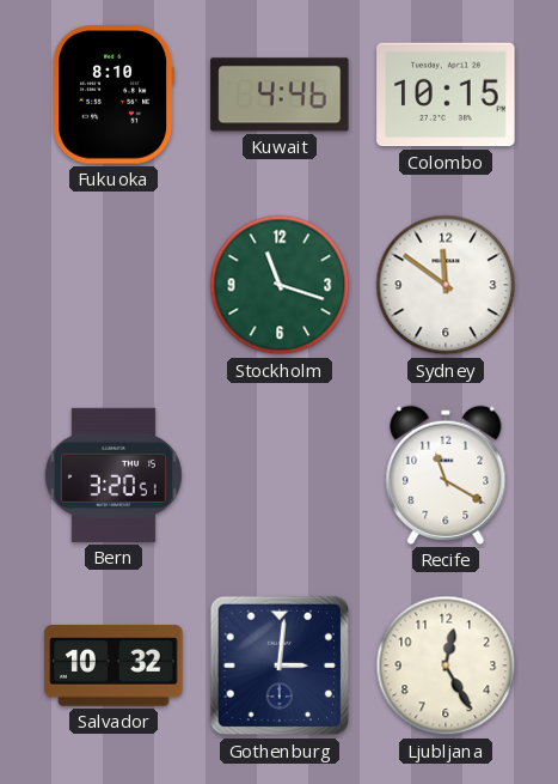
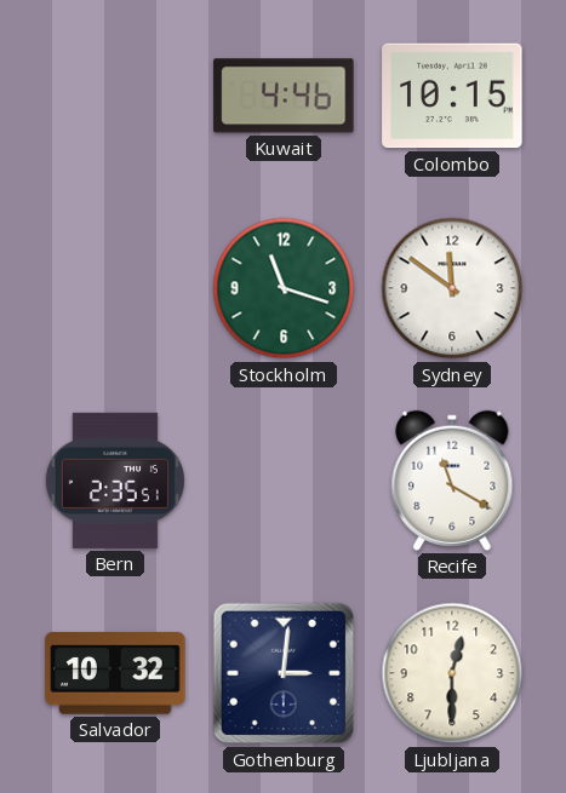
Fukuoka: 8:10 -> none (112, 95)
Bern: 3:20 -> 2:35 (115, 481)
Ljubljana: 12:25 -> 12:30 (452, 673)
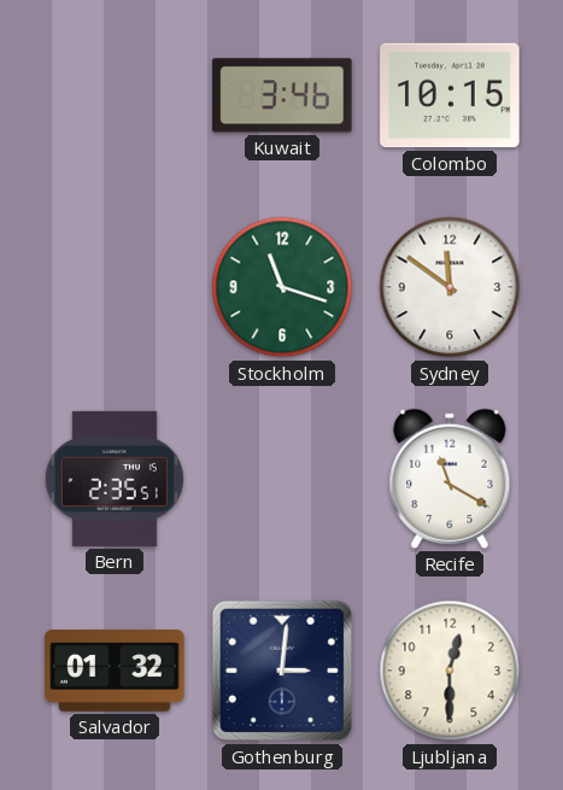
Kuwait: 4:46 -> 3:46 (282, 95)
Salvador: 10:32 -> 01:32 (115, 671)
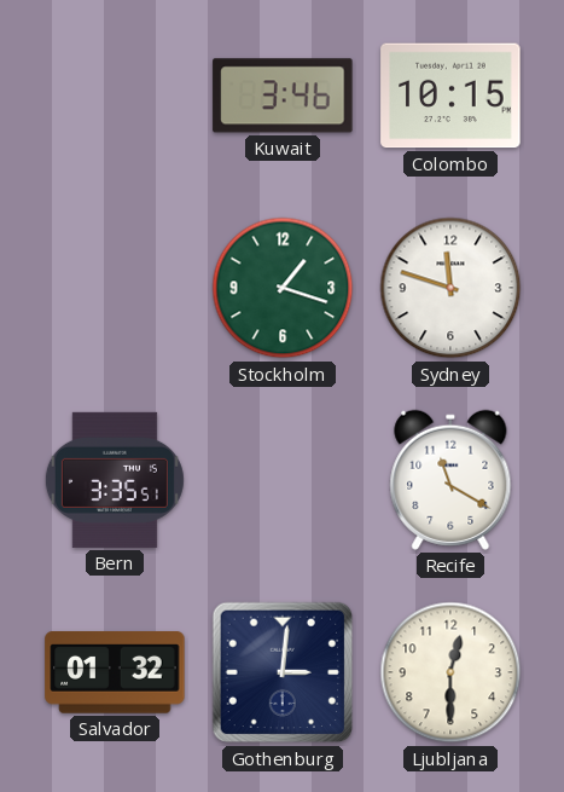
Stockholm: 11:18 -> 1:18 (283, 288)
Sydney: 11:51 -> 11:48 (450, 288)
Bern: 2:35 -> 3:35 (115, 480)
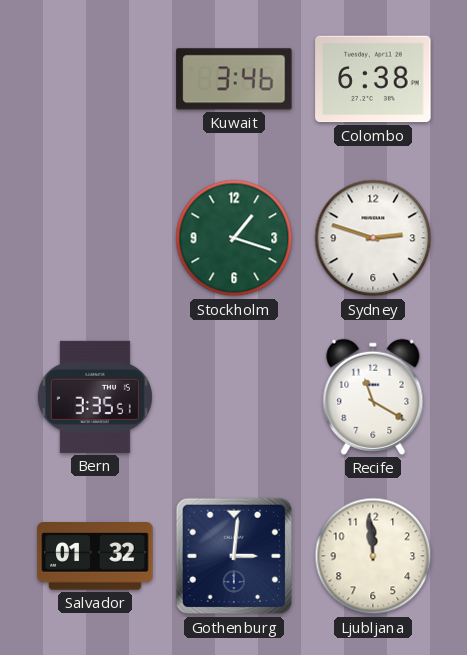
Colombo: 10:15 -> 6:38 (373, 79)
Sydney: 11:48 -> 2:48 (373, 238)
Ljubljana: 12:30 -> 11:59 (373, 556)
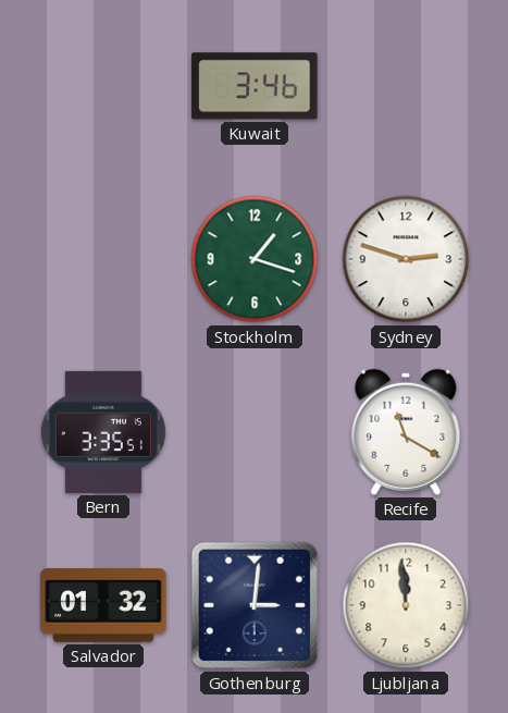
Colombo: 6:38 -> none (373, 79)
